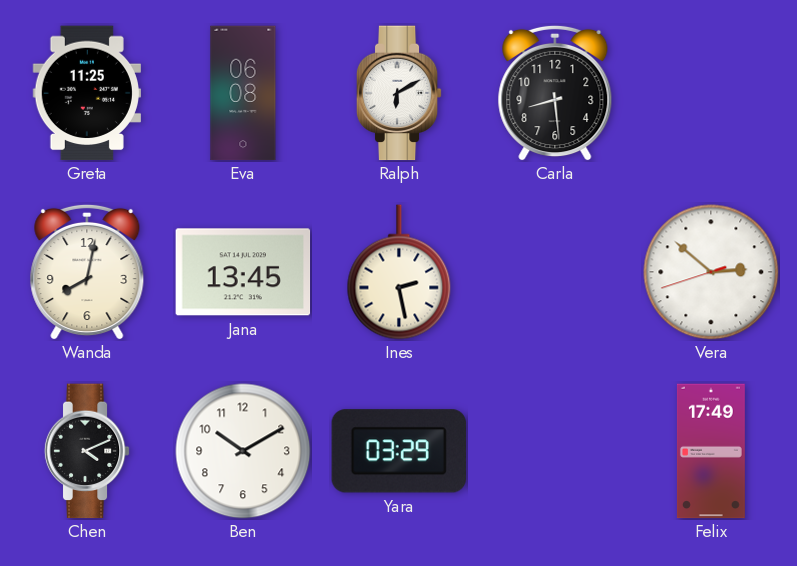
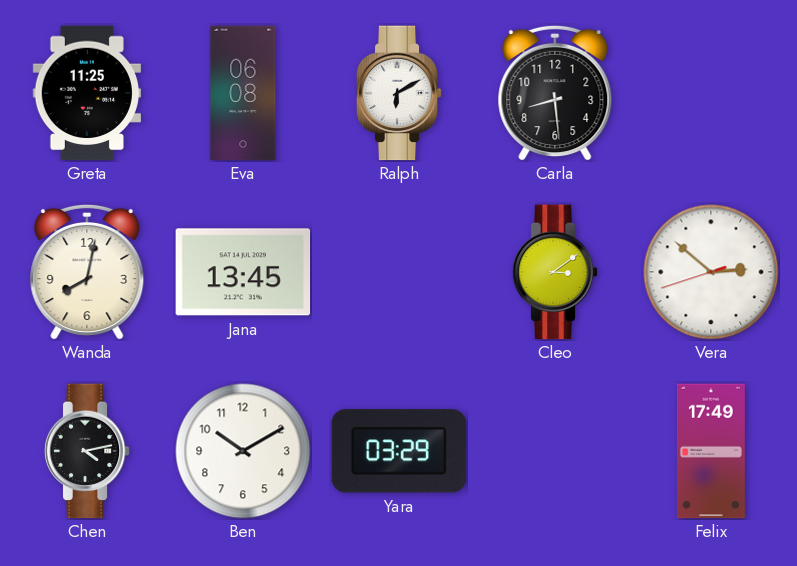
Ines: 2:28 -> none (399, 272)
Cleo: none -> 3:09 (555, 272)
Chen: 4:11 -> 4:13 (87, 451)
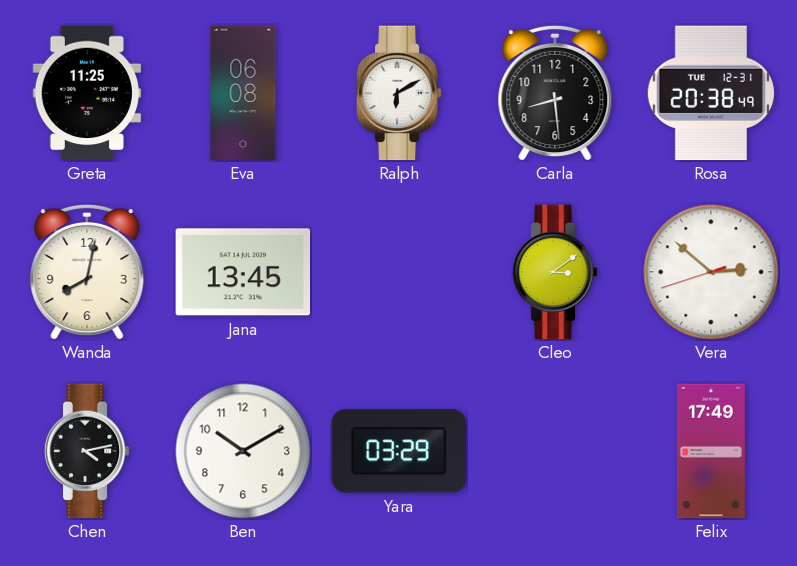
Rosa: none -> 20:38 (711, 93)
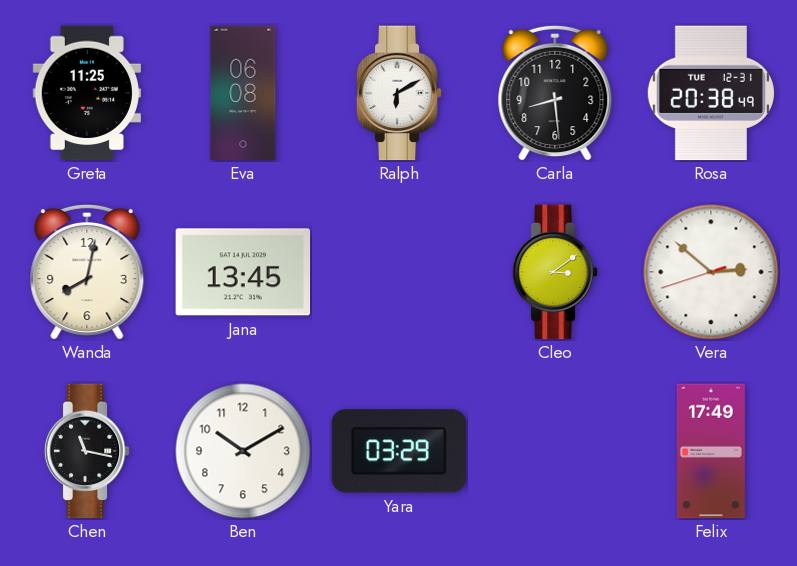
Chen: 4:13 -> 11:17 (87, 451)
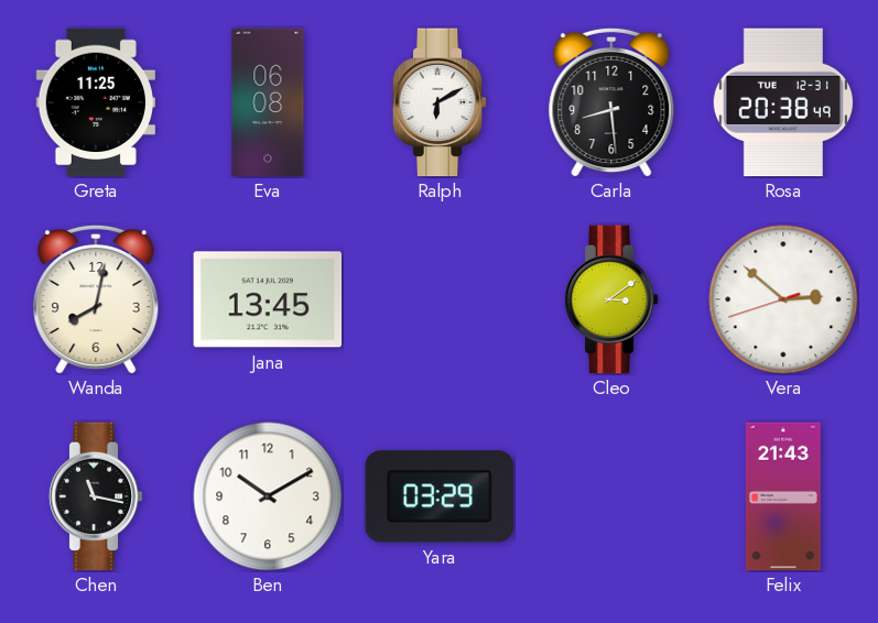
Felix: 17:49 -> 21:43 (783, 496)
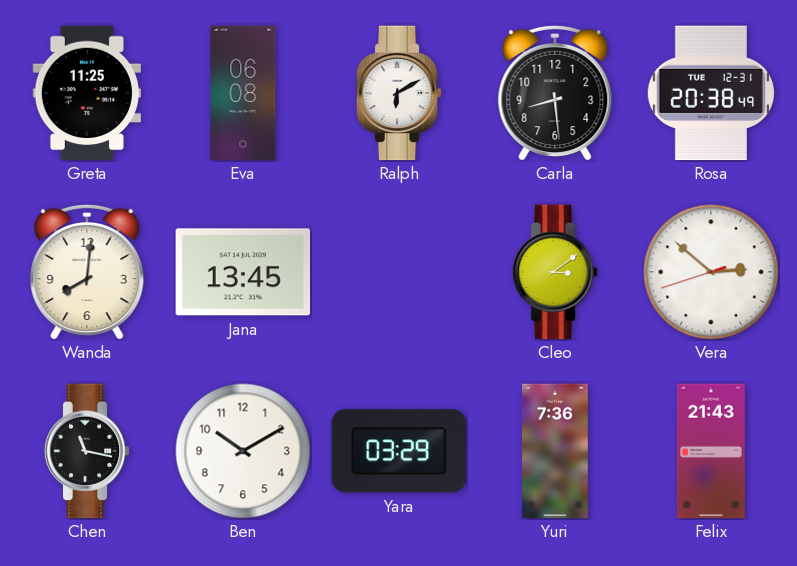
Wanda: 8:02 -> 8:01 (87, 272)
Yuri: none -> 7:36 (556, 451)
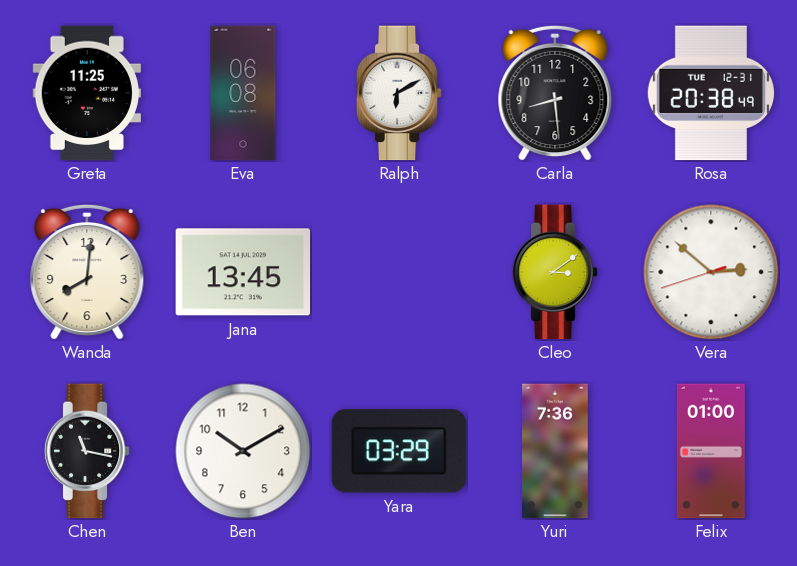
Felix: 21:43 -> 01:00 (711, 451)
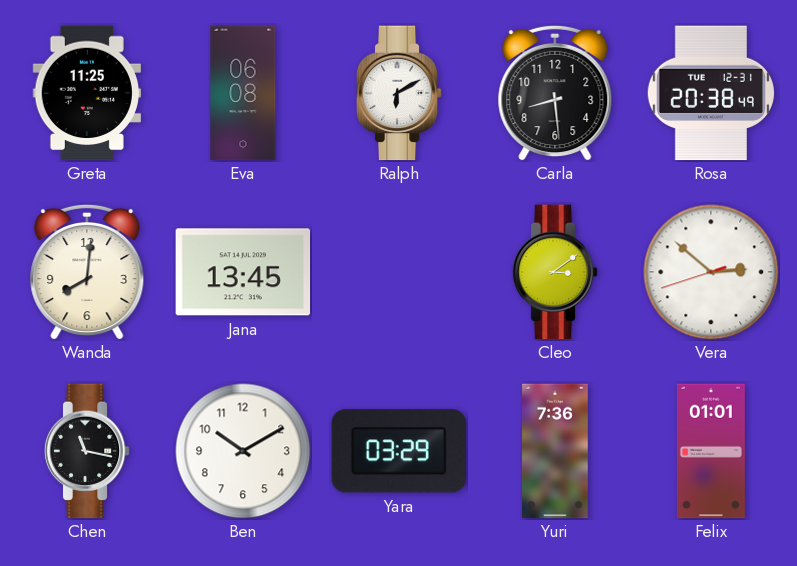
Felix: 01:00 -> 01:01 (711, 451)
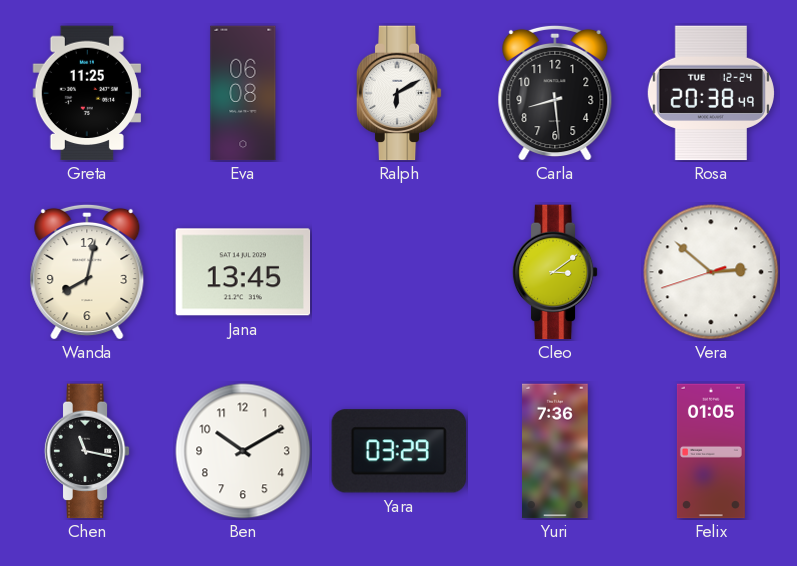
Rosa date: TUE 12-31 -> TUE 12-24 (711, 93)
Wanda: 8:01 -> 8:02 (87, 272)
Felix: 01:01 -> 01:05 (711, 451)
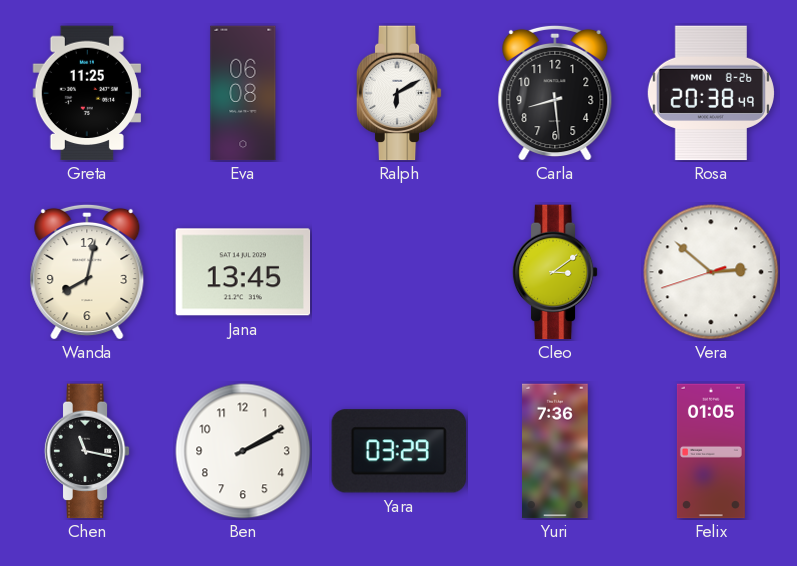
Rosa date: TUE 12-24 -> MON 8-26 (711, 93)
Ben: 10:10 -> 2:10 (243, 451)
